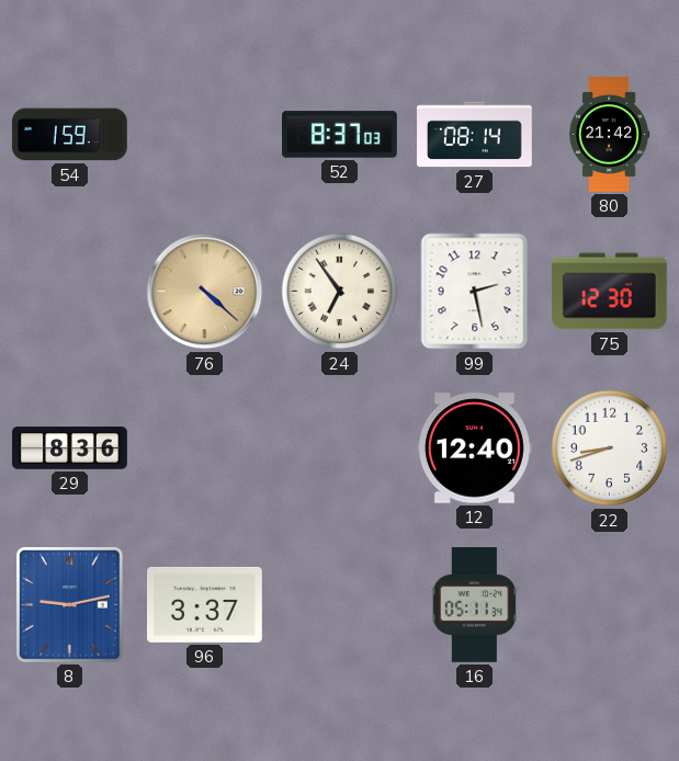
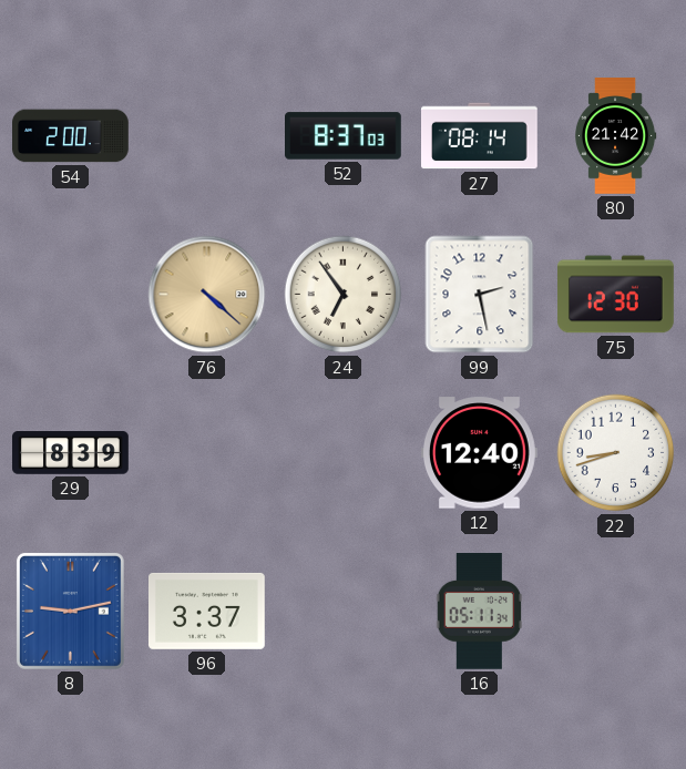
54: 1:59 -> 2:00 (71, 136)
29: 8:36 -> 8:39 (71, 453)
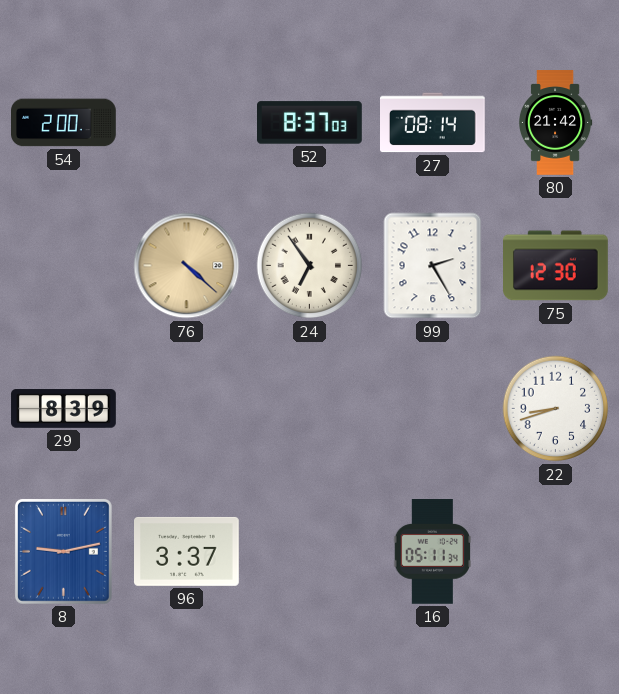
99: 2:28 -> 2:25 (433, 266)
12: 12:40 -> none (479, 453)
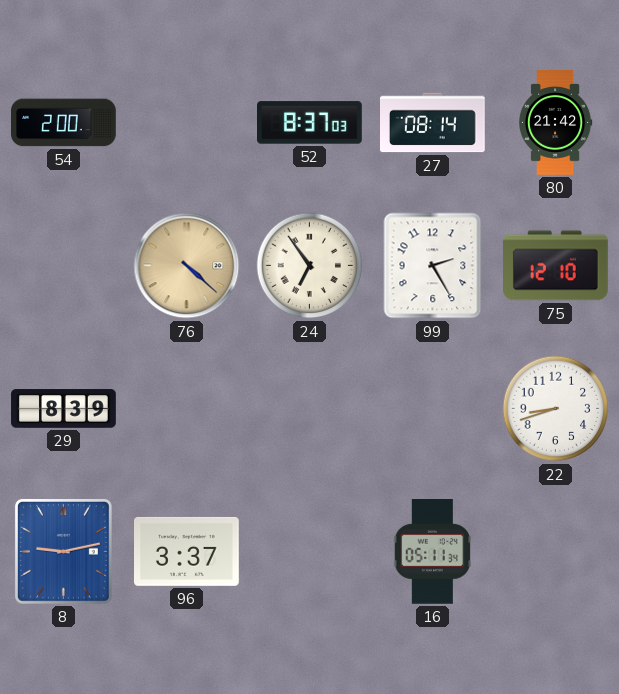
75: 12:30 -> 12:10 (556, 266)
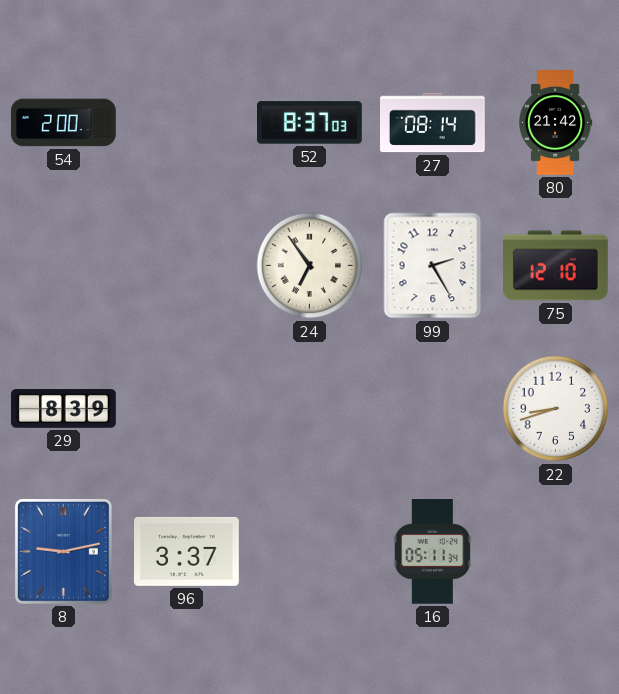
76: 4:22 -> none (187, 266)
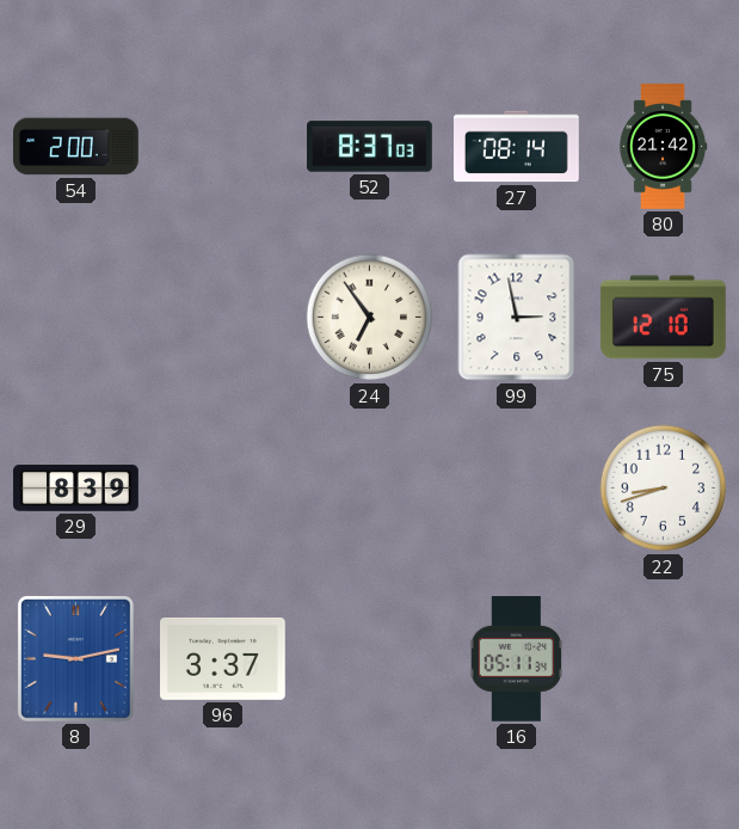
99: 2:25 -> 2:58 (517, 318)
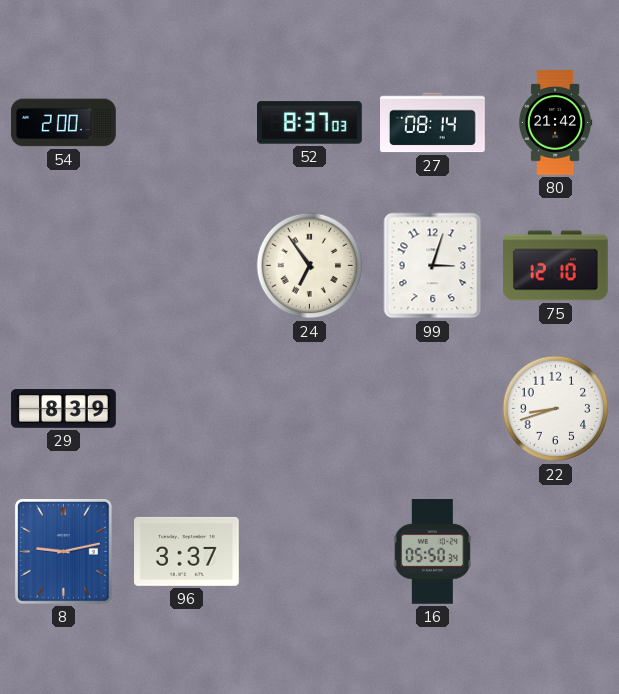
99: 2:58 -> 3:03 (433, 266)
16: 05:11 -> 05:50 (433, 552)
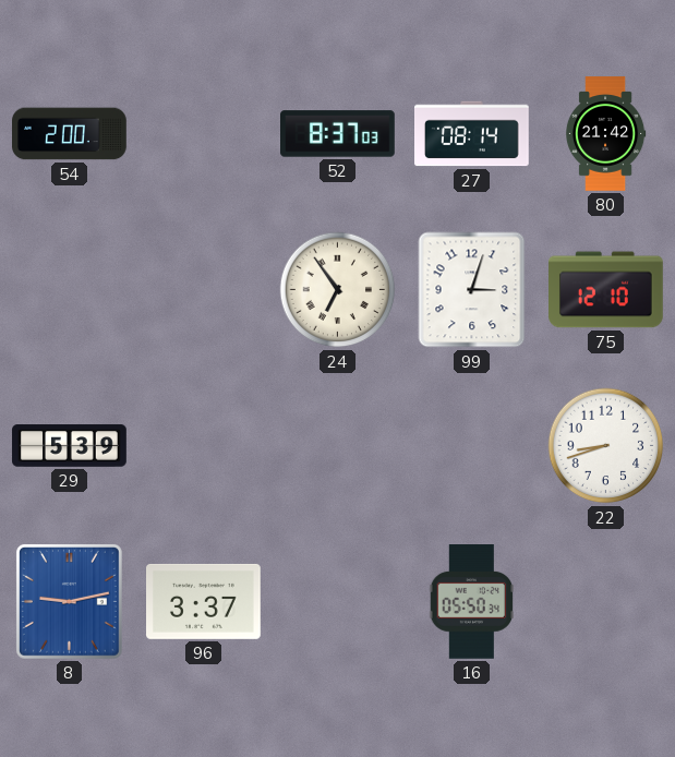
29: 8:39 -> 5:39 (70, 446)
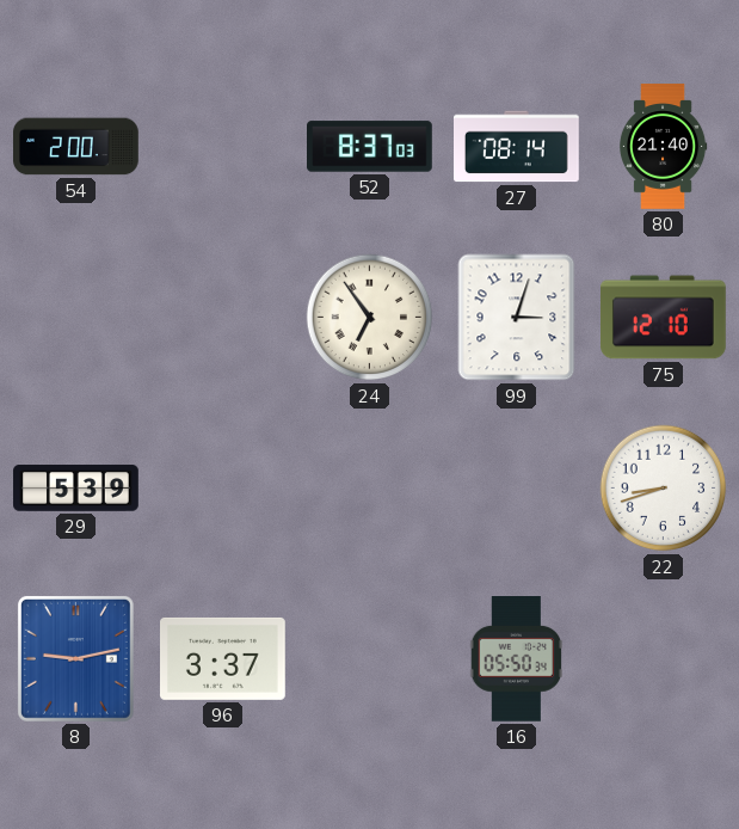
80: 21:42 -> 21:40 (663, 147)
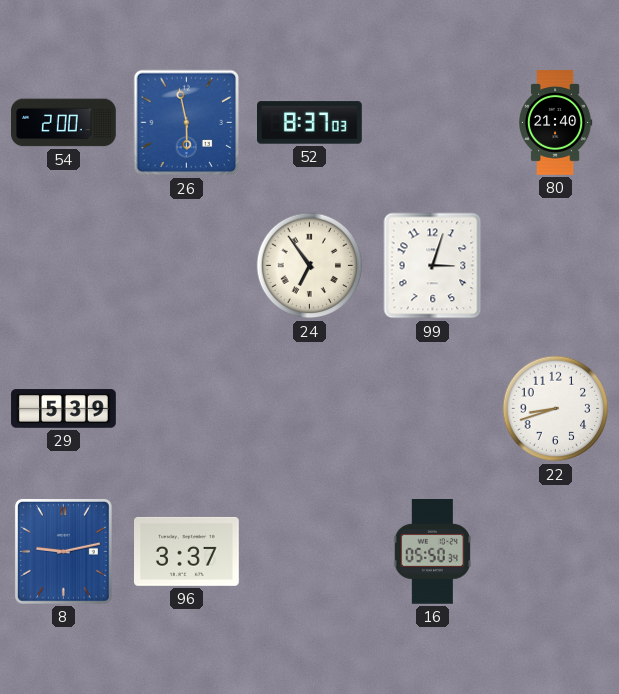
26: none -> 5:58 (187, 123)
27: 08:14 -> none (517, 147)
75: 12:10 -> none (664, 318)
